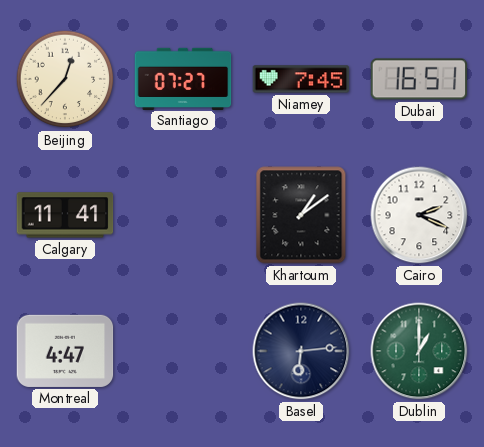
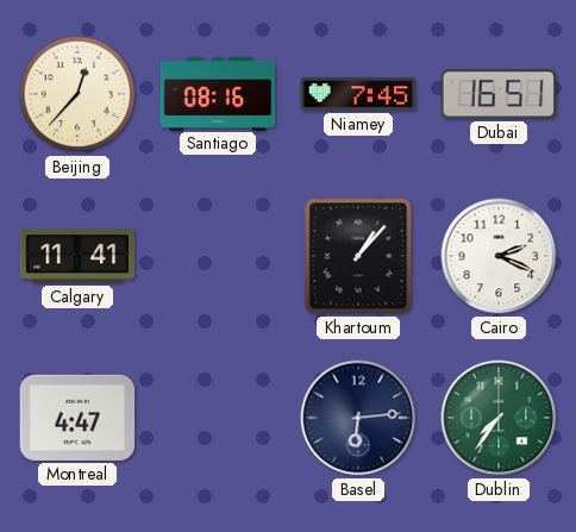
Santiago: 07:27 -> 08:16 (218, 93)
Khartoum: 1:09 -> 1:07 (358, 256)
Dublin: 1:00 -> 7:36 (499, 418)
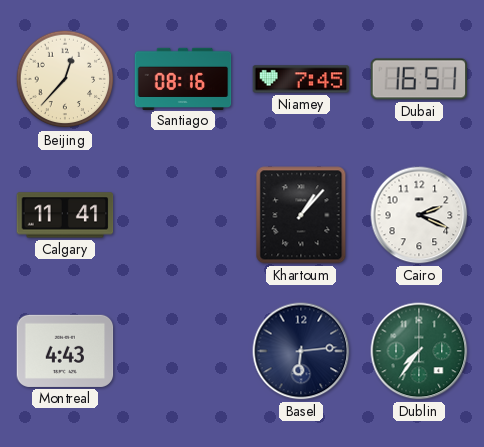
Montreal: 4:47 -> 4:43 (65, 351)
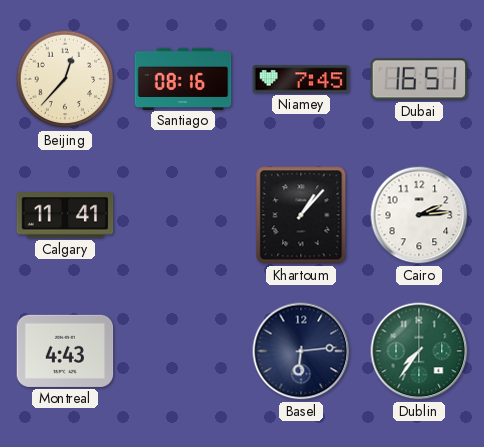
Cairo: 2:19 -> 2:14 (419, 215)
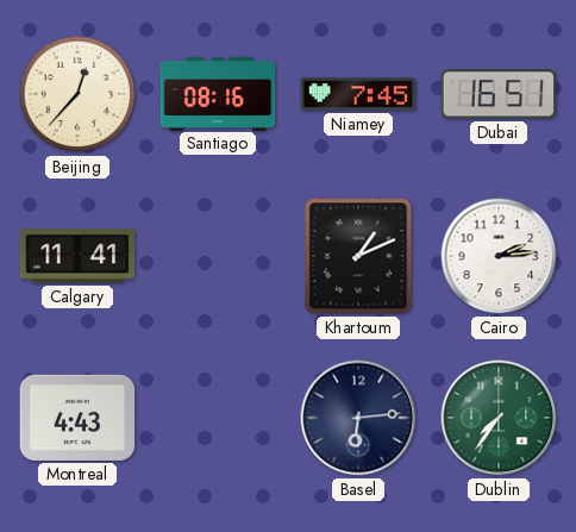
Khartoum: 1:07 -> 1:11 (358, 256)
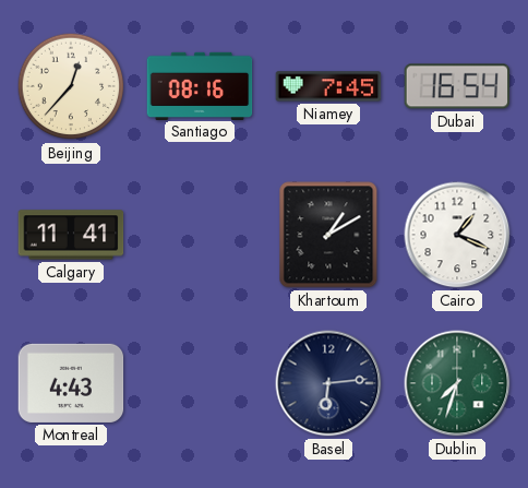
Dubai: 16:51 -> 16:54 (457, 86)
Khartoum: 1:11 -> 1:10 (328, 235)
Cairo: 2:14 -> 1:19 (457, 235)
Dublin: 7:36 -> 7:33 (457, 383)
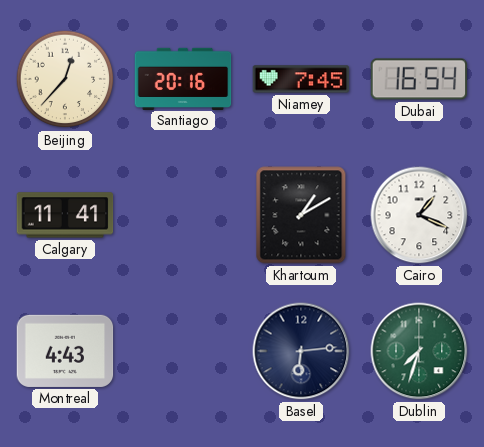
Santiago: 08:16 -> 20:16 (183, 78)
